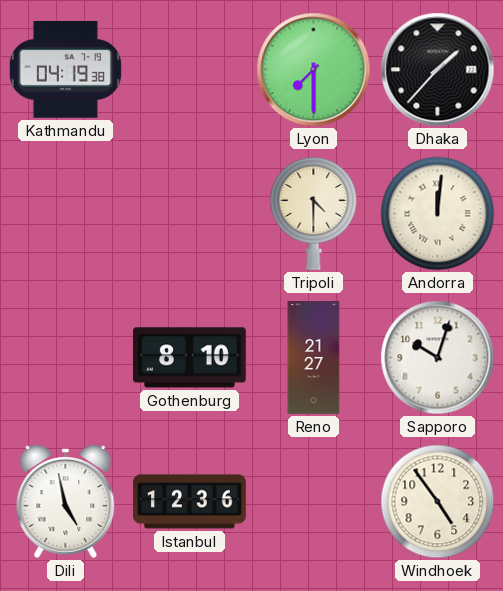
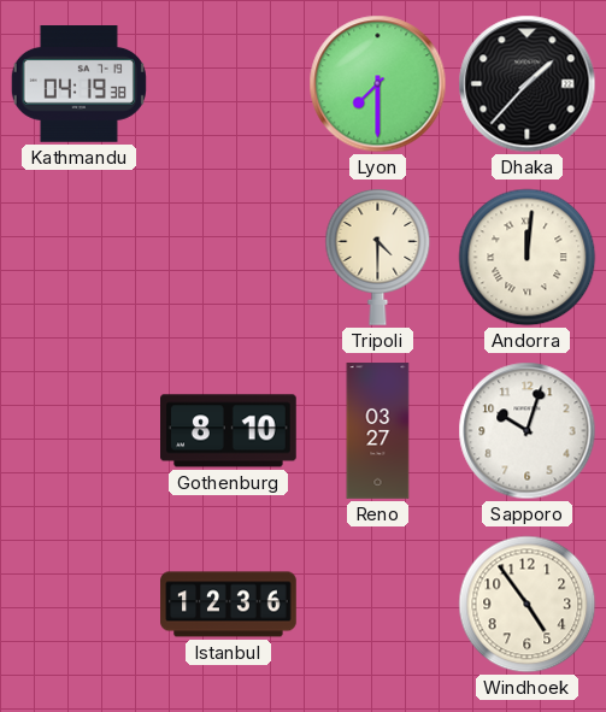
Reno: 21:27 -> 03:27 (378, 431)
Dili: 4:58 -> none (66, 502)
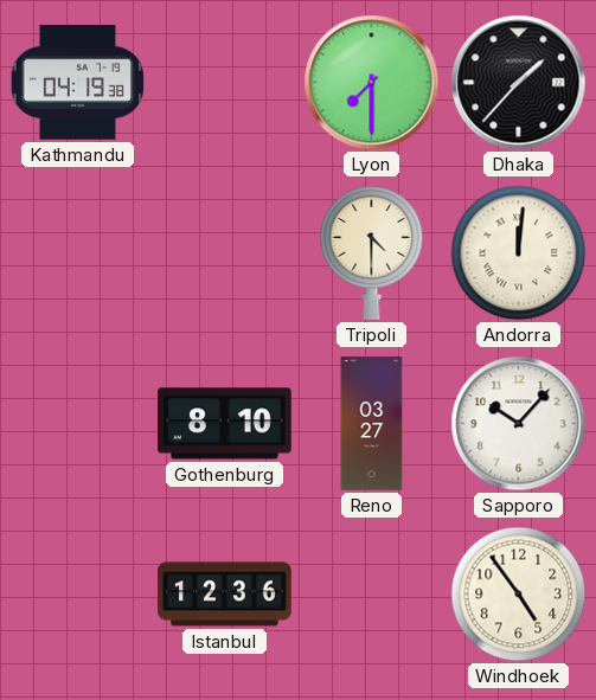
Sapporo: 10:03 -> 10:07 (519, 424)
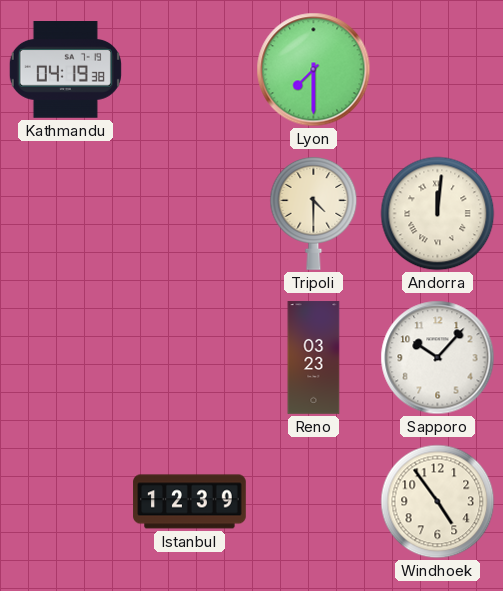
Dhaka: 1:37 -> none (519, 83)
Gothenburg: 8:10 -> none (225, 424)
Reno: 03:27 -> 03:23 (314, 358)
Istanbul: 12:36 -> 12:39 (190, 502)
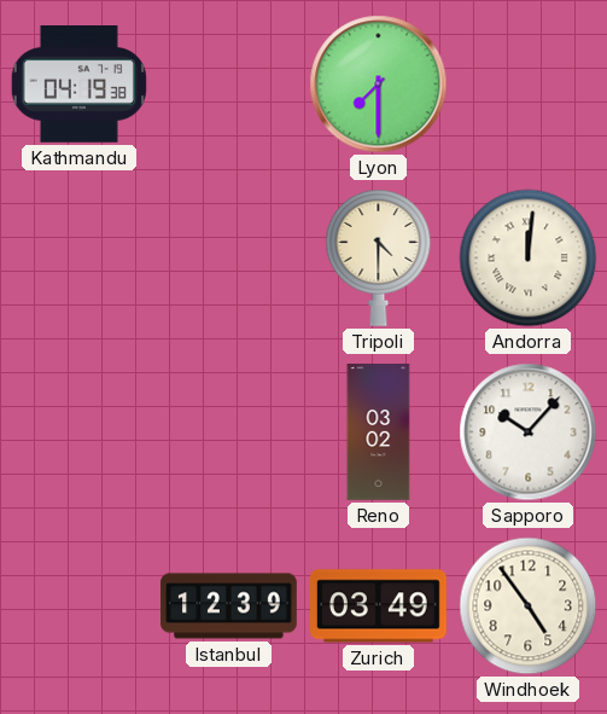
Reno: 03:23 -> 03:02 (379, 433)
Zurich: none -> 03:49 (379, 606)
